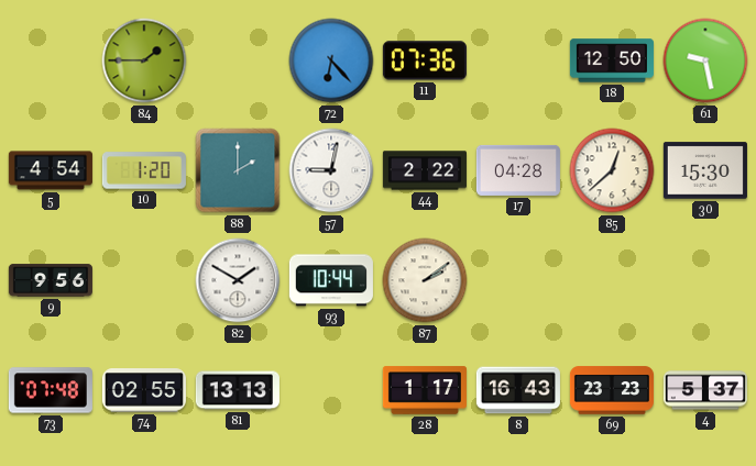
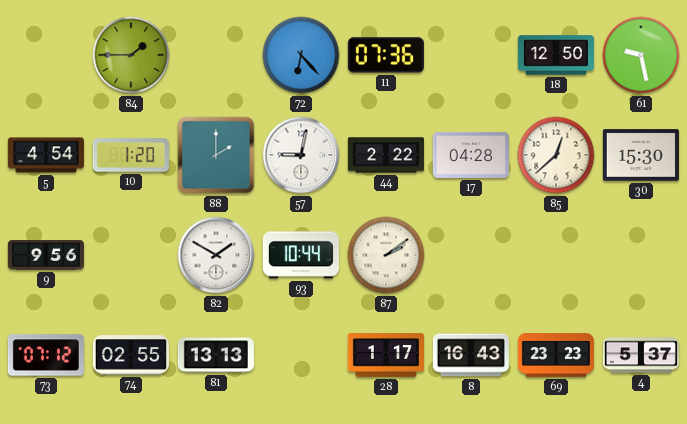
73: 07:48 -> 07:12 (46, 355)
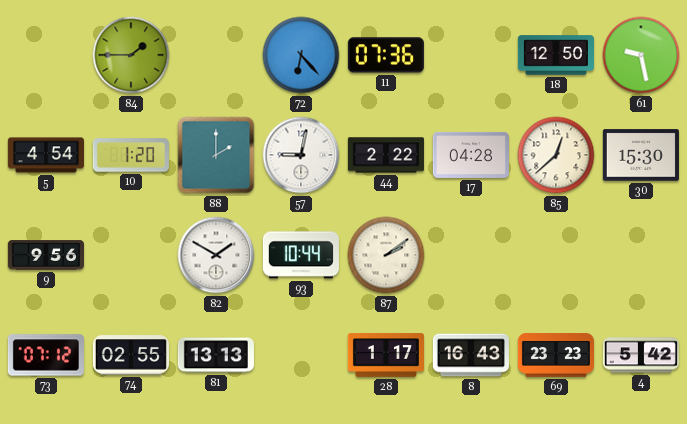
4: 5:37 -> 5:42 (641, 355)
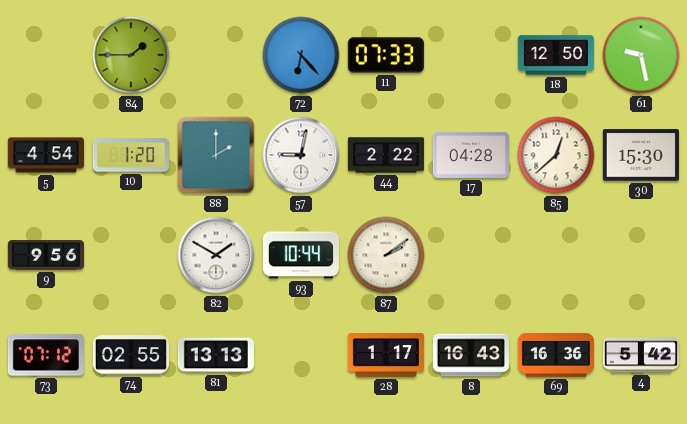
11: 07:36 -> 07:33 (386, 55)
69: 23:23 -> 16:36 (556, 355)
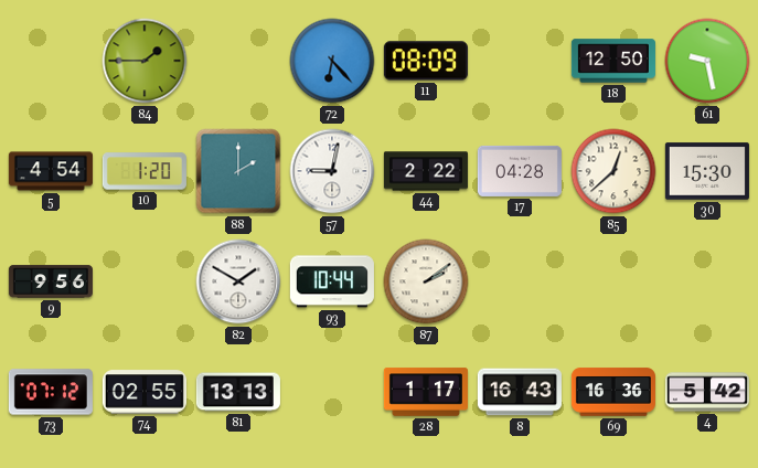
11: 07:33 -> 08:09 (426, 61)
